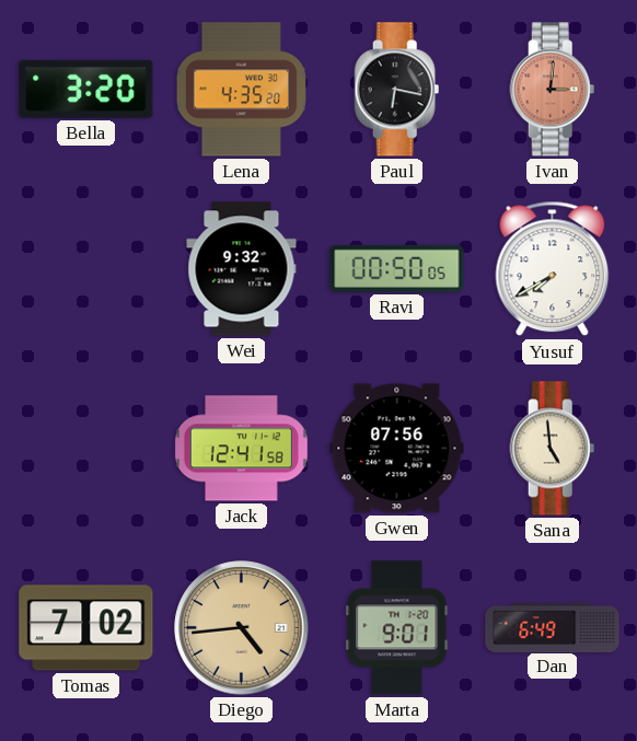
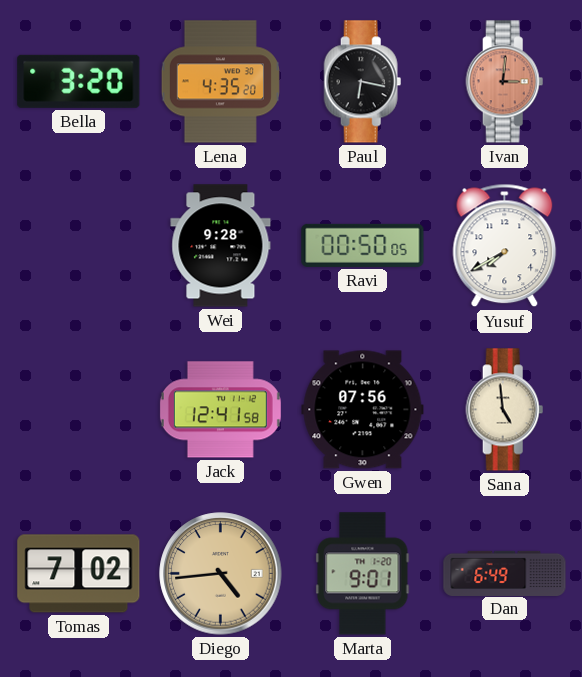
Wei: 9:32 -> 9:28 (221, 246)
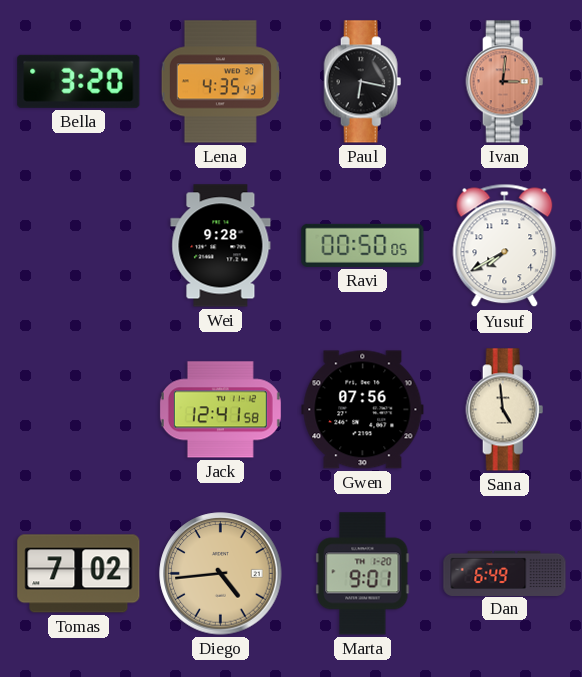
Lena: 4:35:20 -> 4:35:43 (220, 82)
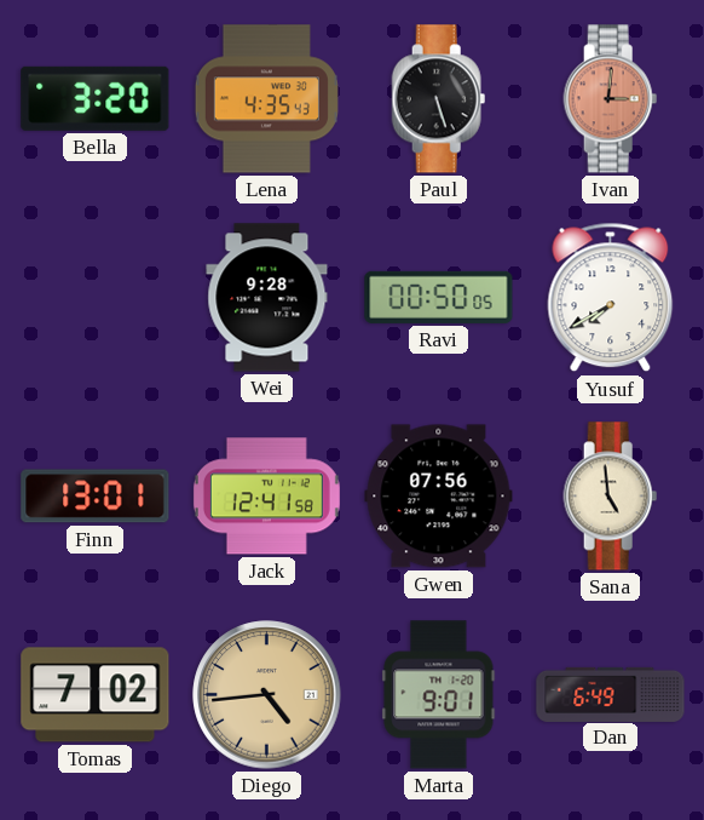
Paul: 6:17 -> 5:27 (439, 99)
Finn: none -> 13:01 (96, 497)
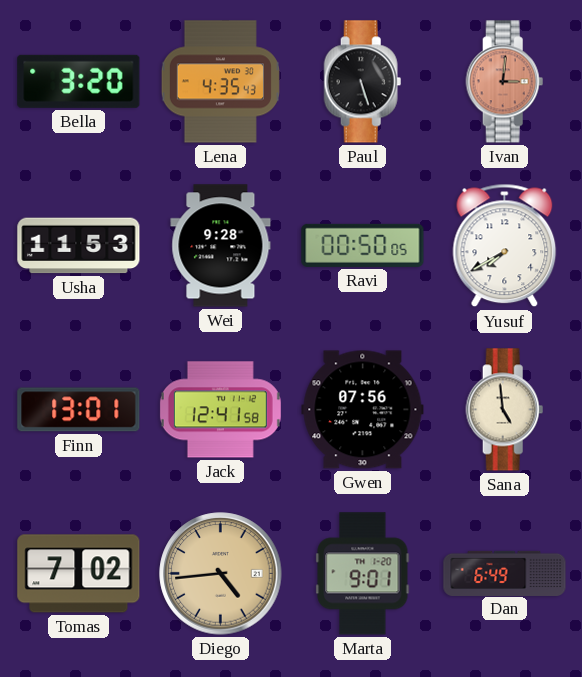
Usha: none -> 11:53 (79, 246)
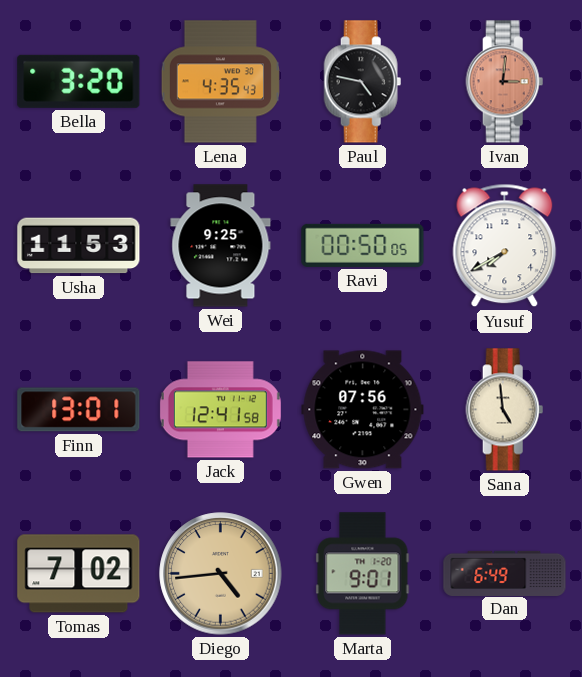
Paul: 5:27 -> 4:47 (363, 82)
Wei: 9:28 -> 9:25 (221, 246)
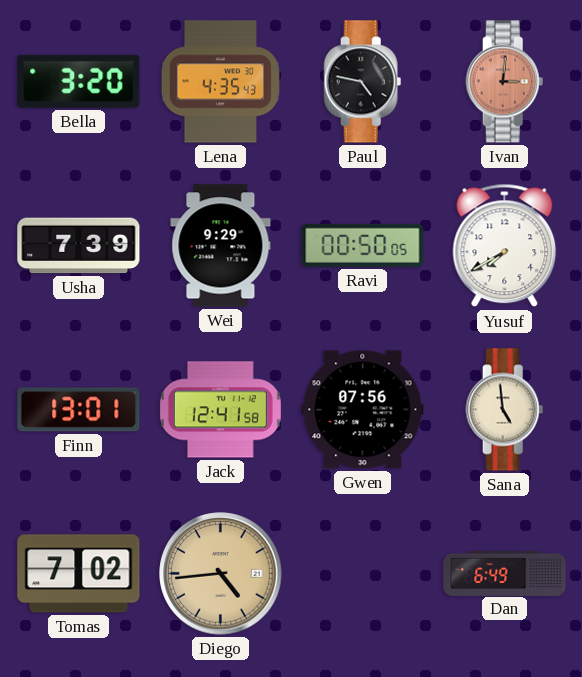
Usha: 11:53 -> 7:39 (79, 246)
Wei: 9:25 -> 9:29 (221, 246)
Marta: 9:01 -> none (363, 574)
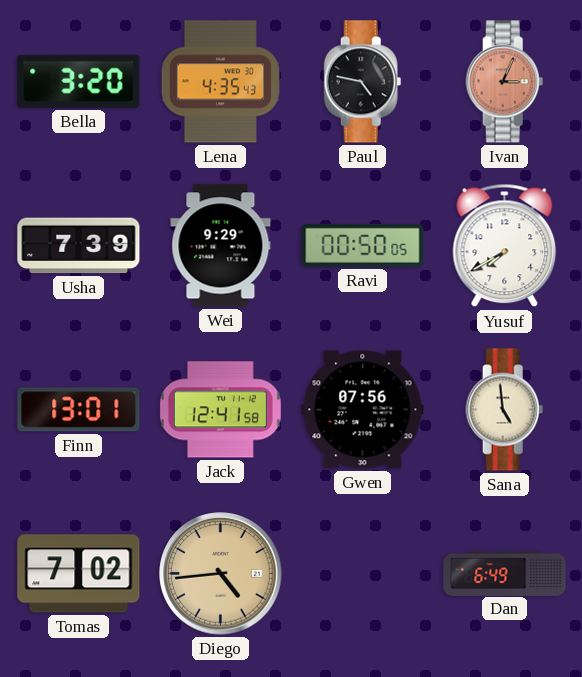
Ivan: 3:01 -> 3:04 (505, 82)
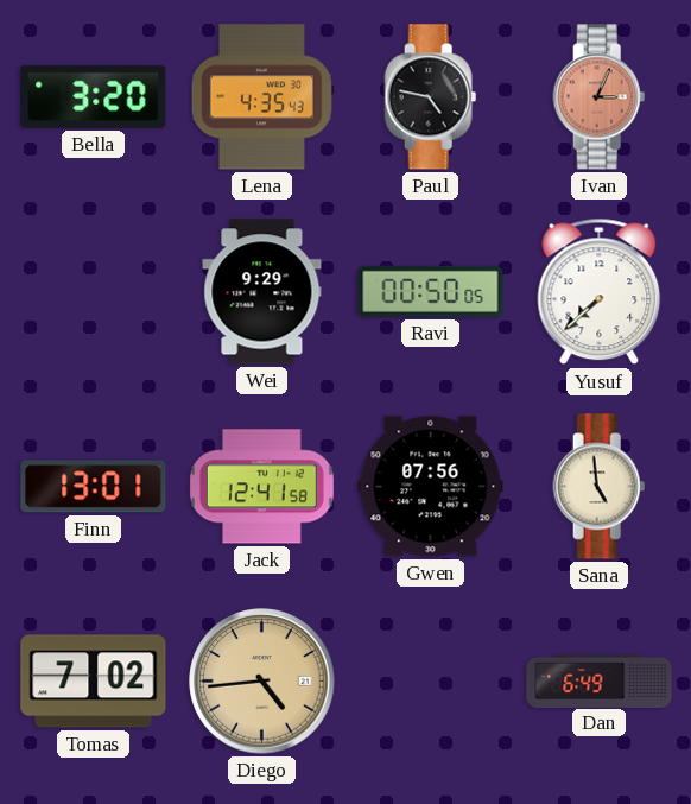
Usha: 7:39 -> none (79, 246)
Yusuf: 7:40 -> 7:38 (600, 292)
